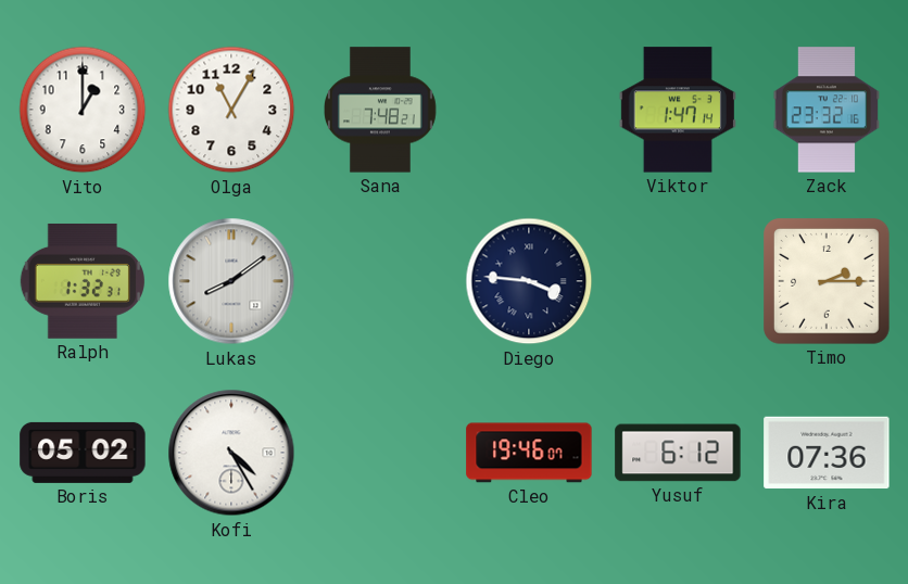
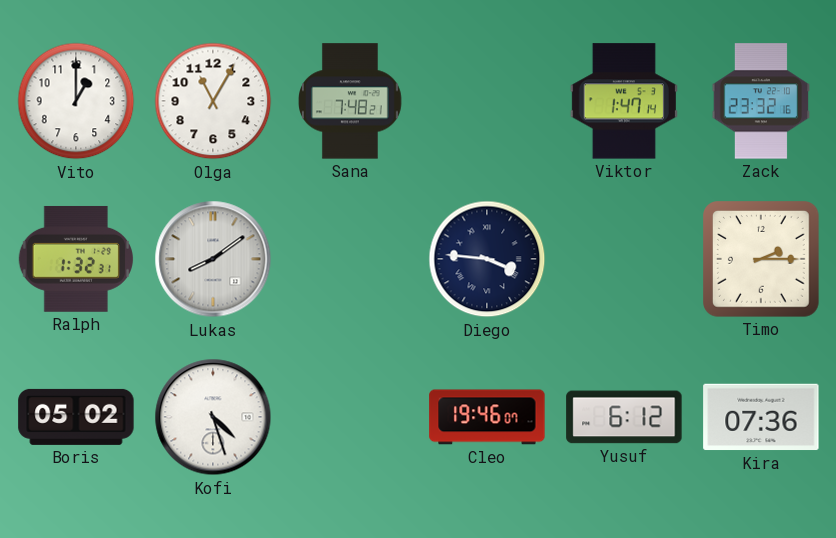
Kofi: 4:25 -> 4:27 (213, 417)
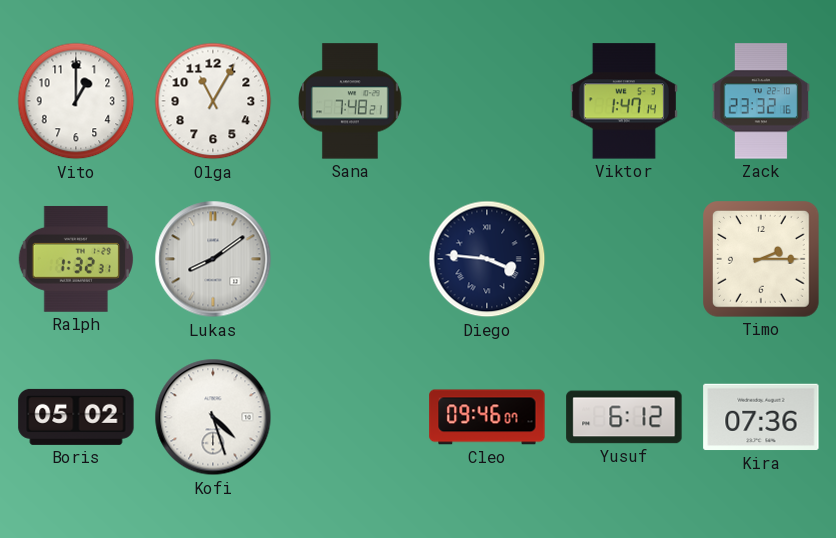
Cleo: 19:46 -> 09:46 (487, 417)
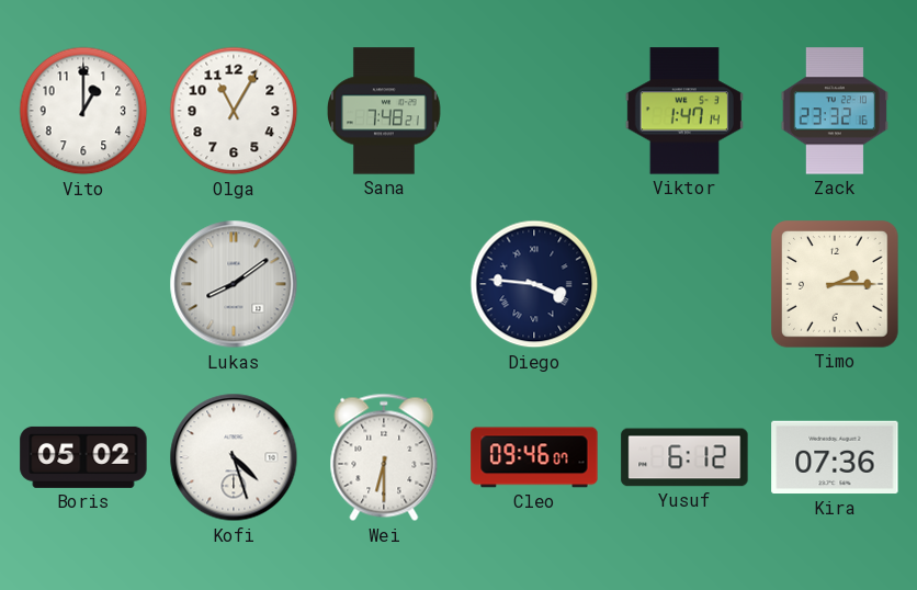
Ralph: 1:32 -> none (75, 259)
Wei: none -> 6:30 (384, 457)
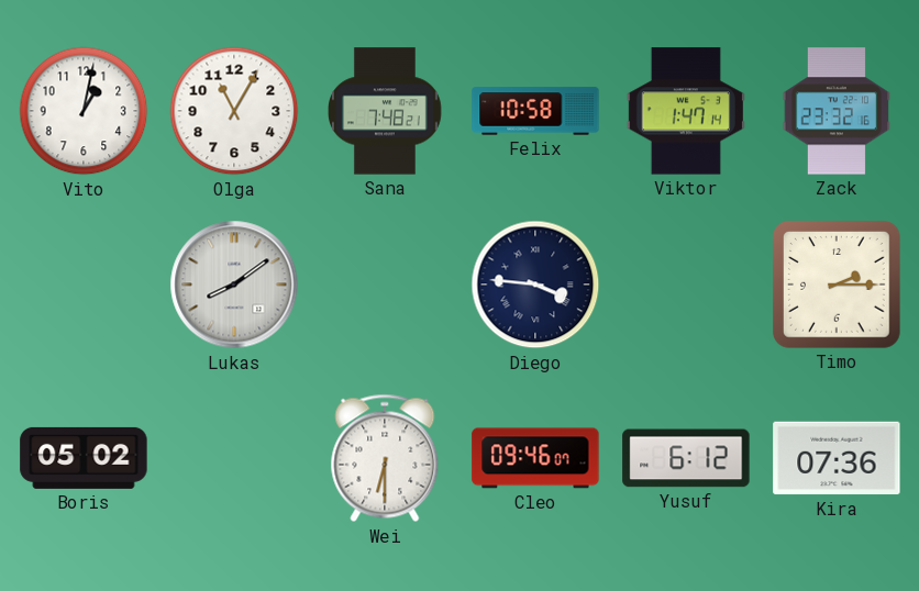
Vito: 1:00 -> 1:02 (84, 111)
Felix: none -> 10:58 (535, 111)
Kofi: 4:27 -> none (234, 457)
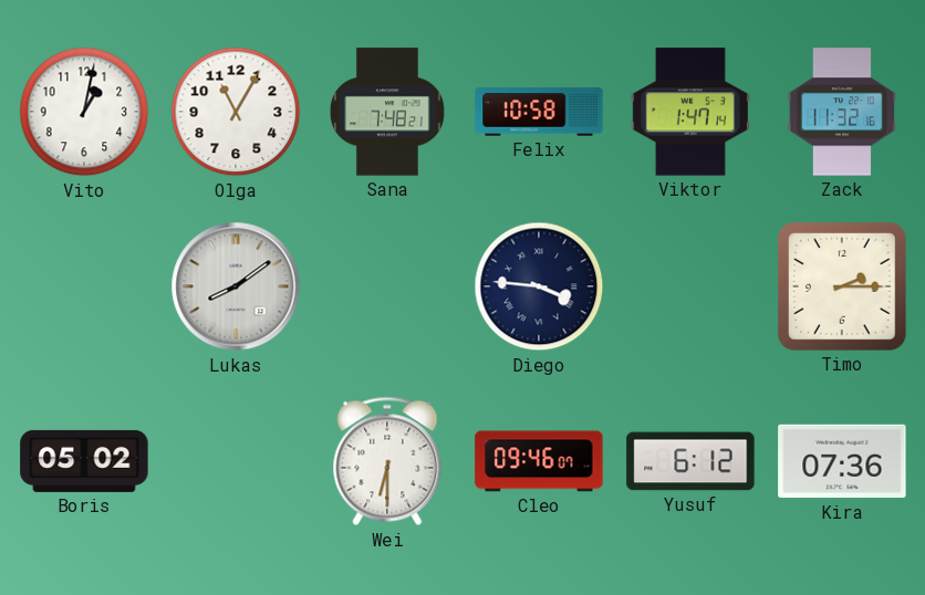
Zack: 23:32 -> 11:32 (841, 112)
